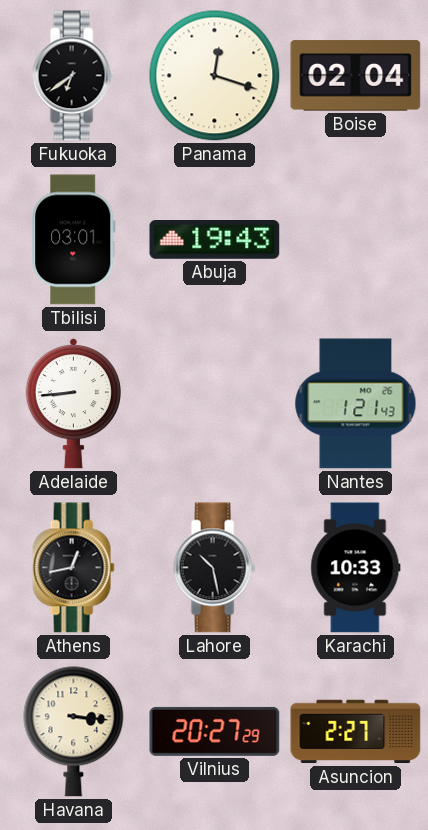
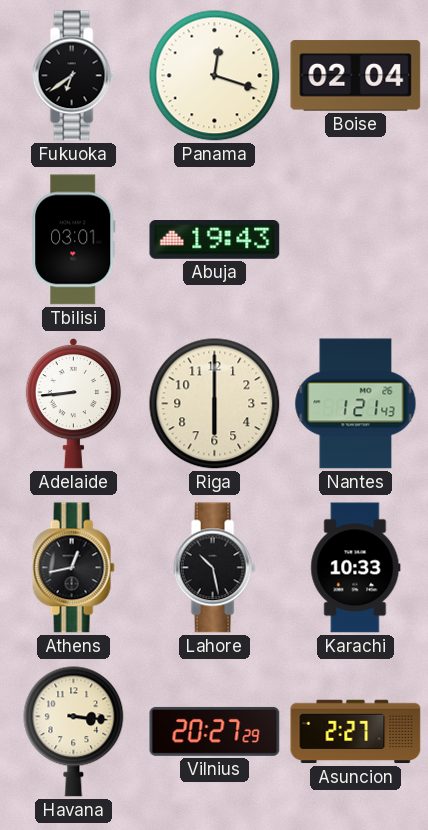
Riga: none -> 6:00 (215, 404)
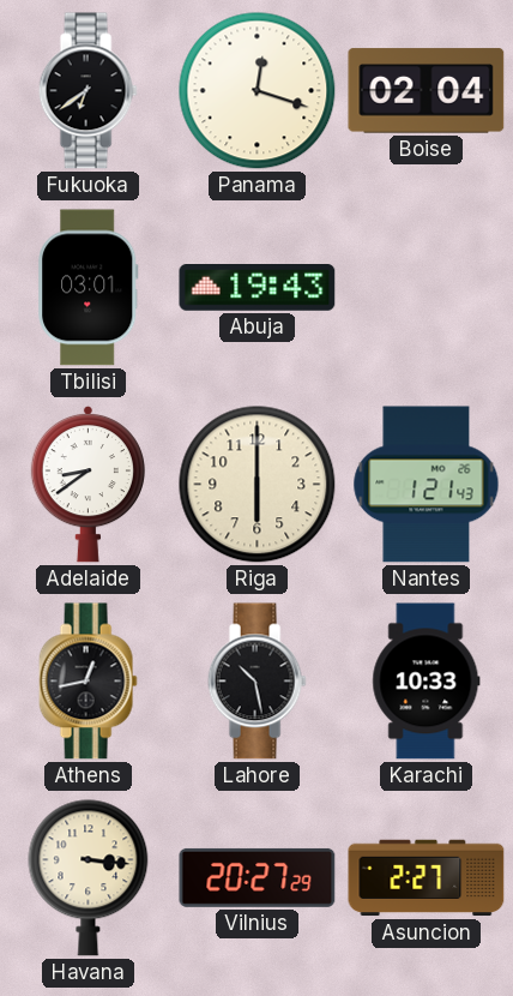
Adelaide: 8:44 -> 8:39 (87, 484)
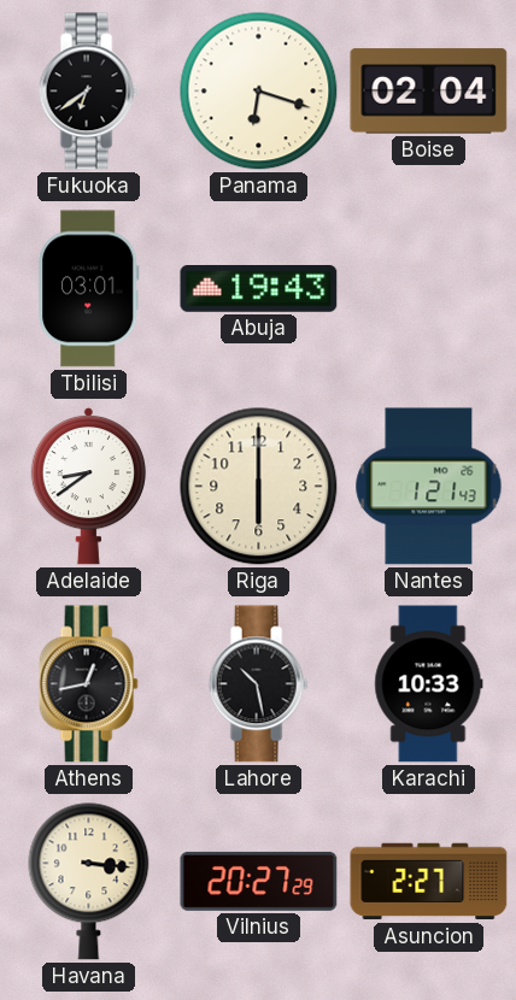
Panama: 12:18 -> 6:18 (259, 92)
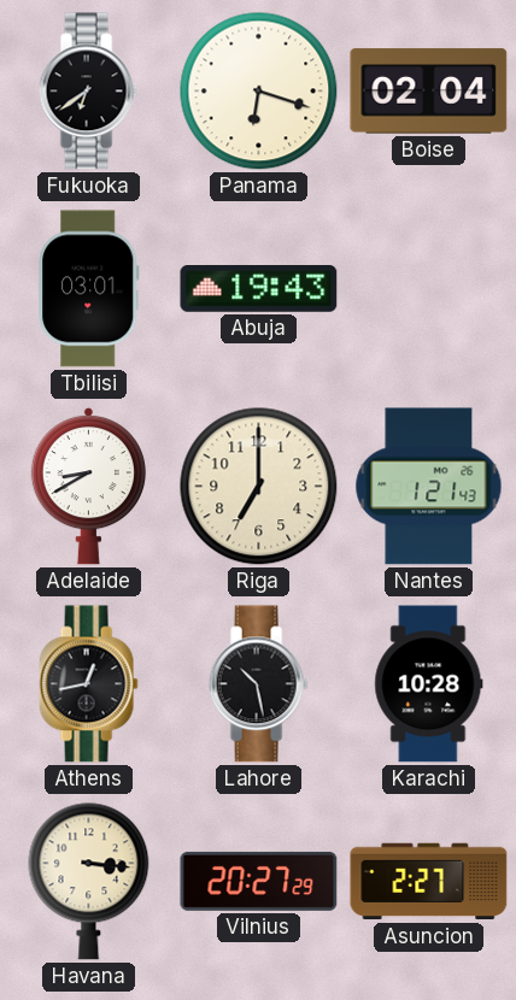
Adelaide: 8:39 -> 8:40 (88, 486)
Riga: 6:00 -> 7:00 (259, 487)
Karachi: 10:33 -> 10:28 (429, 684)
